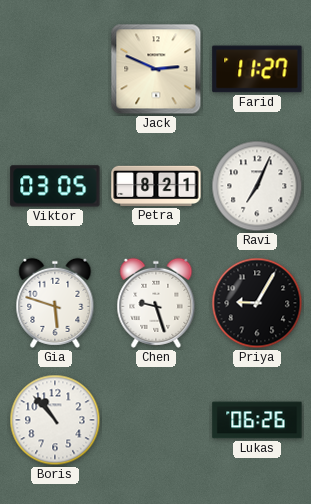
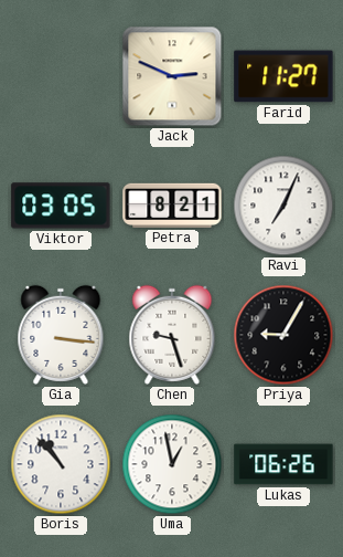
Gia: 5:48 -> 3:16 (61, 335)
Uma: none -> 12:58 (172, 464)
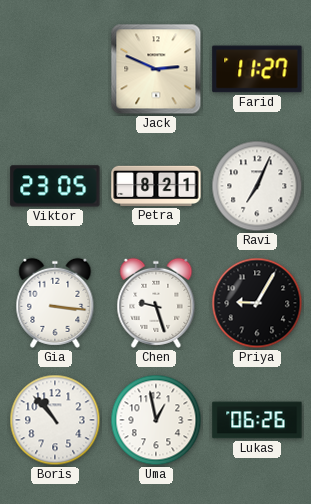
Viktor: 03:05 -> 23:05 (55, 186)
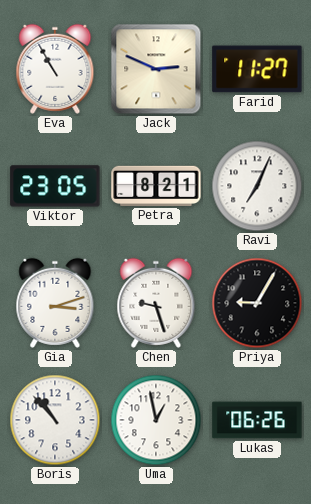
Eva: none -> 10:55 (55, 69)
Gia: 3:16 -> 3:12 (55, 303)
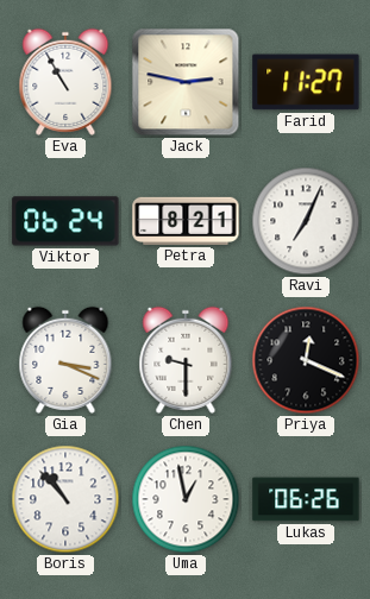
Jack: 2:49 -> 2:47 (186, 82)
Viktor: 23:05 -> 06:24 (65, 221)
Gia: 3:12 -> 3:19 (65, 360)
Chen: 9:27 -> 9:30 (186, 360)
Priya: 9:05 -> 12:19 (306, 360)
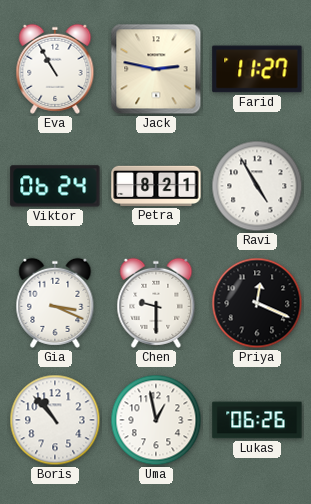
Ravi: 7:04 -> 4:55 (257, 186)
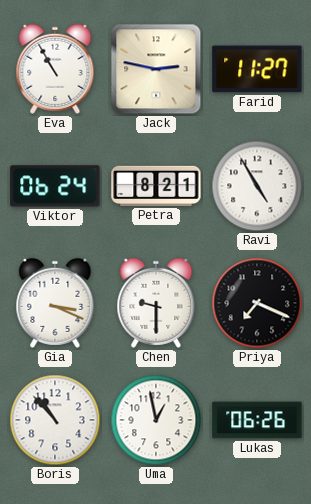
Priya: 12:19 -> 7:19 (257, 303)
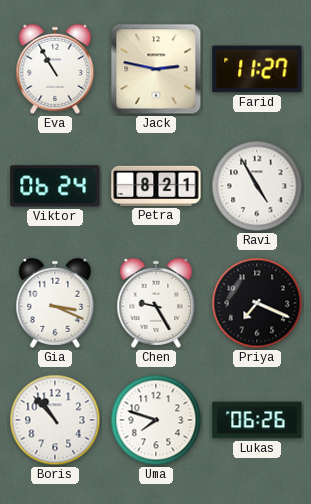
Chen: 9:30 -> 9:25 (156, 303)
Uma: 12:58 -> 7:48 (156, 420)
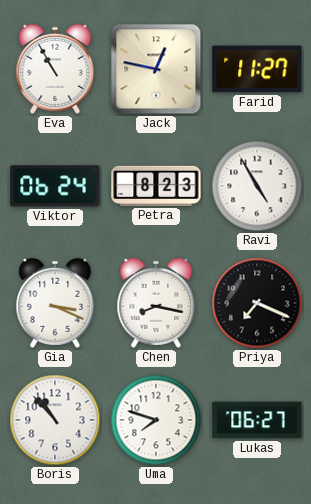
Jack: 2:47 -> 12:47 (156, 69)
Petra: 8:21 -> 8:23 (156, 186)
Chen: 9:25 -> 8:17 (156, 303)
Lukas: 06:26 -> 06:27 (257, 420)
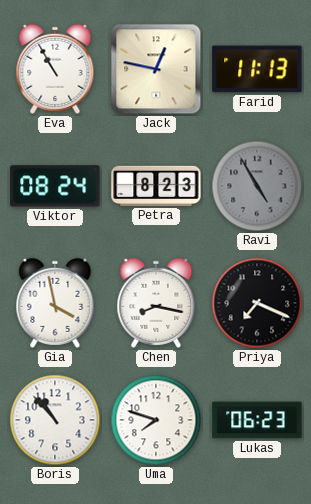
Farid: 11:27 -> 11:13 (257, 69)
Viktor: 06:24 -> 08:24 (55, 186)
Ravi dial: white -> grey (257, 186)
Gia: 3:19 -> 3:58 (55, 303)
Lukas: 06:27 -> 06:23 (257, 420)
